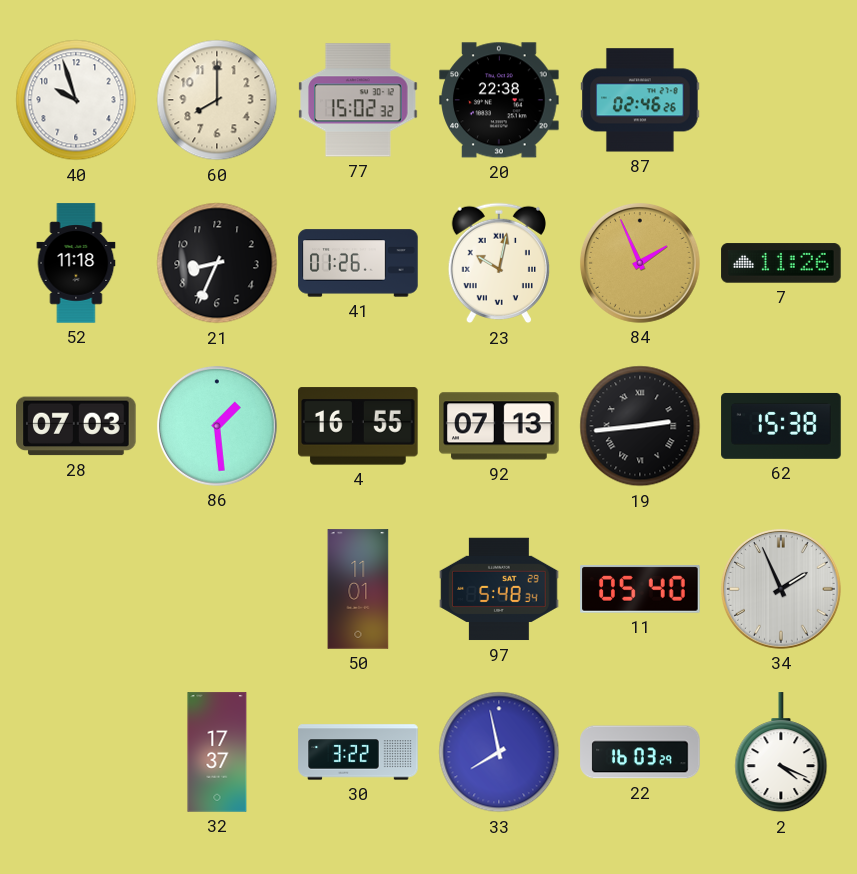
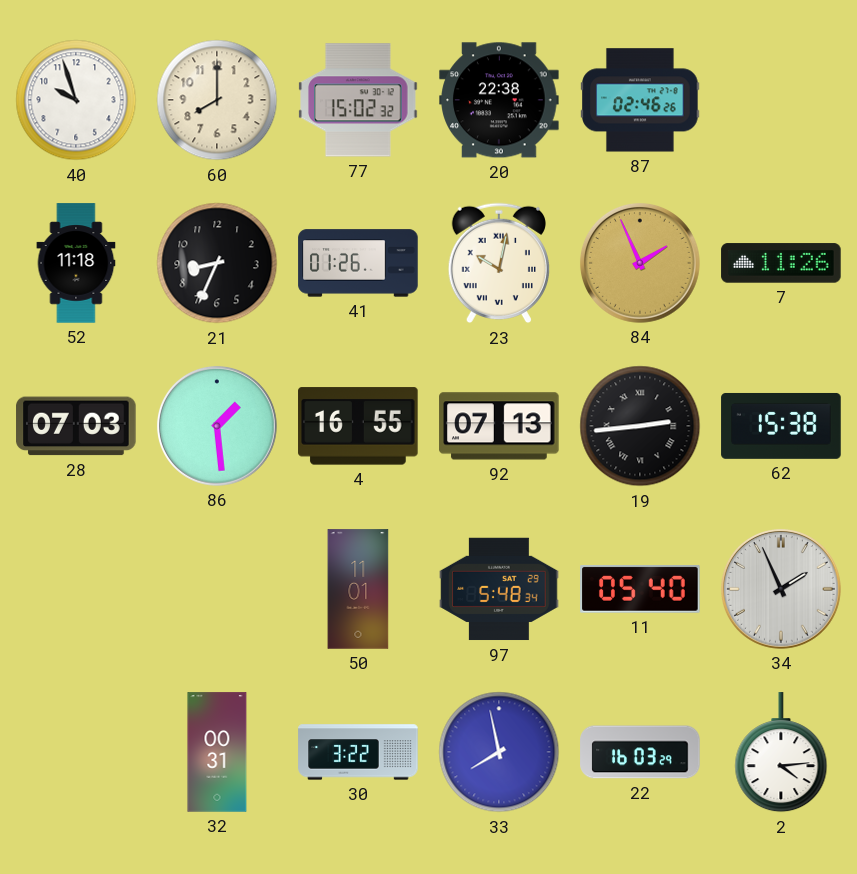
32: 17:37 -> 00:31 (217, 752)
2: 4:19 -> 4:14 (781, 753)
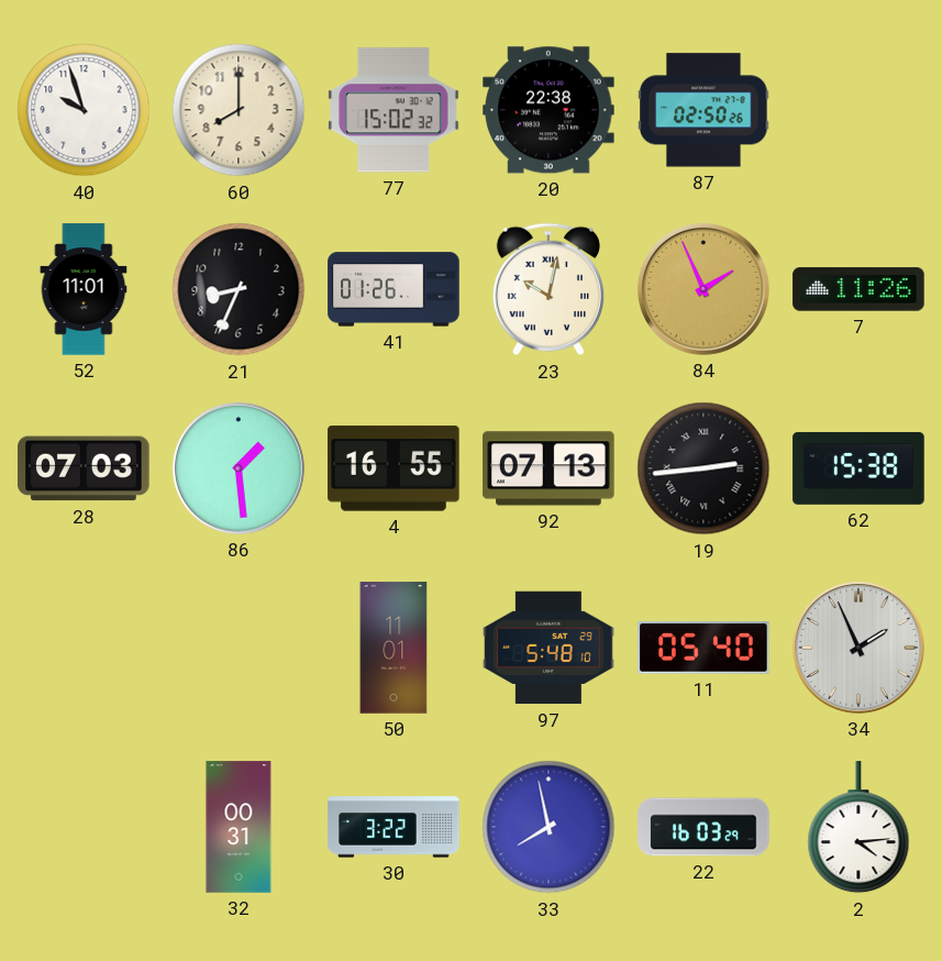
87: 02:46 -> 02:50 (703, 110)
52: 11:18 -> 11:01 (84, 289)
97: 5:48:34 -> 5:48:10 (548, 648)
